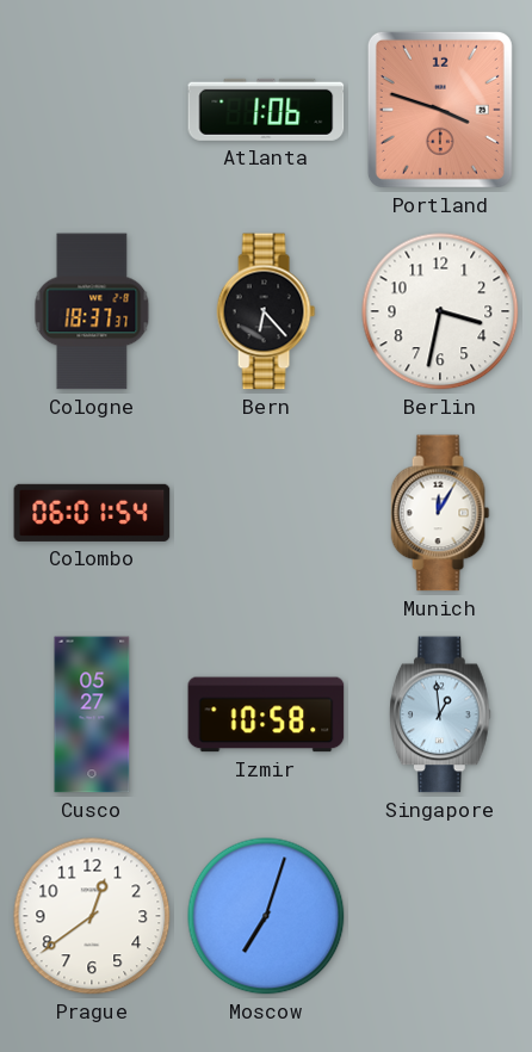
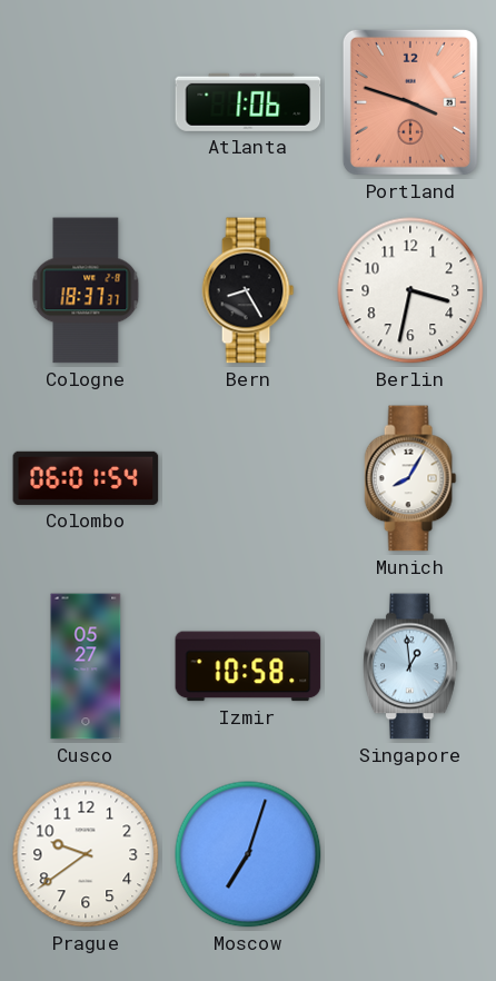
Bern: 6:23 -> 8:25 (248, 290)
Munich: 12:05 -> 8:05 (410, 478)
Prague: 12:39 -> 9:39 (86, 854)
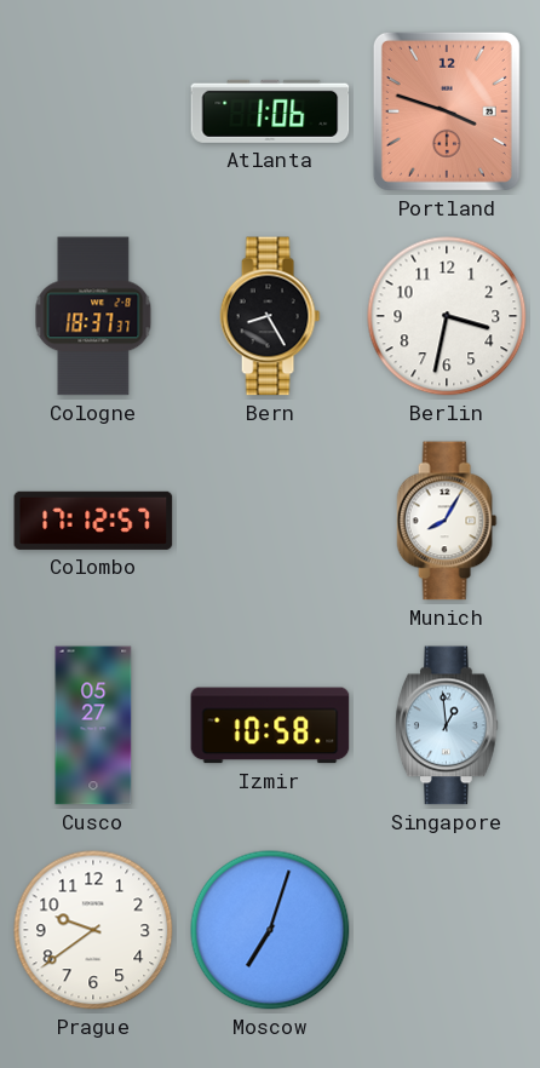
Colombo: 06:01 -> 17:12 (93, 521)
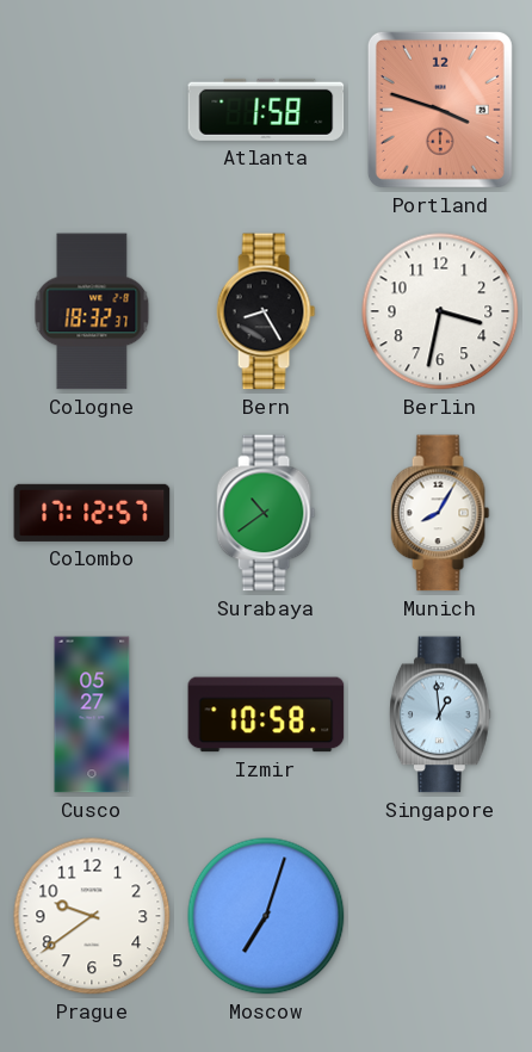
Atlanta: 1:06 -> 1:58 (266, 110)
Cologne: 18:37 -> 18:32 (92, 311)
Surabaya: none -> 10:39 (266, 513)
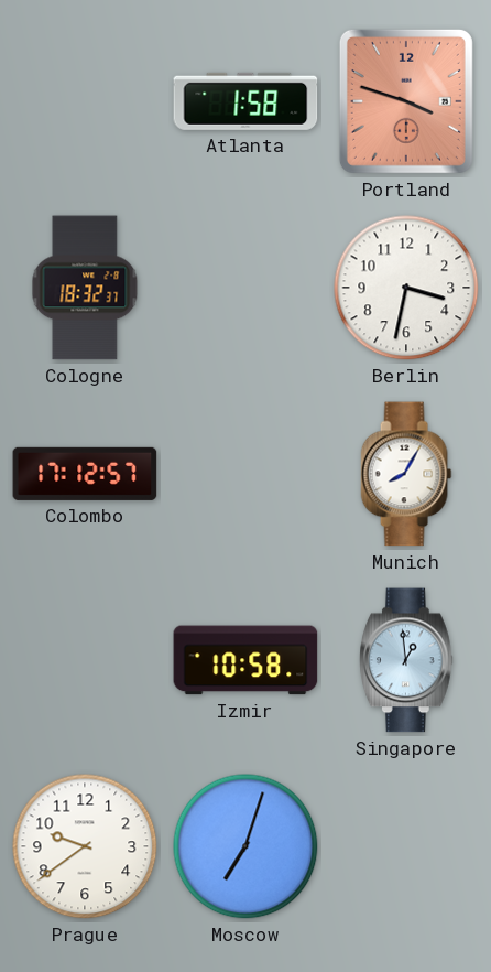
Bern: 8:25 -> none (266, 311)
Surabaya: 10:39 -> none (266, 513)
Cusco: 05:27 -> none (92, 714)
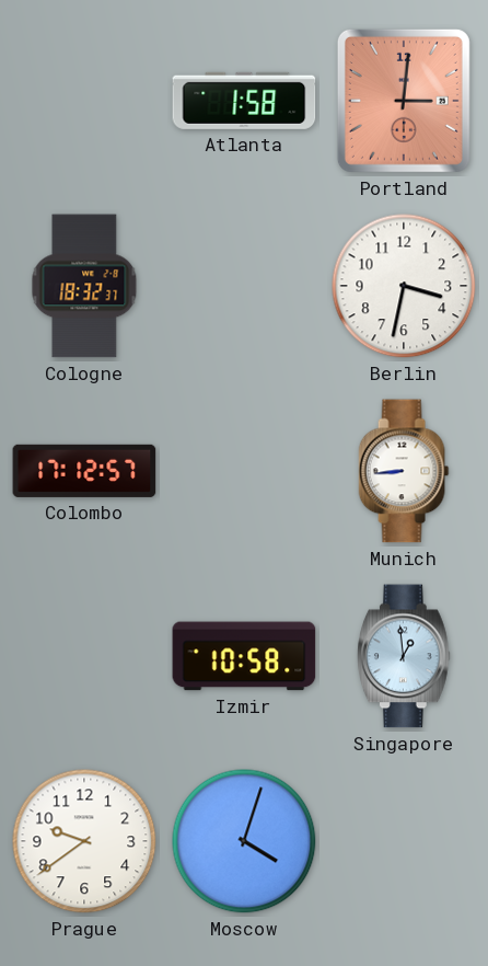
Portland: 3:48 -> 3:01 (404, 101)
Munich: 8:05 -> 8:44 (404, 471)
Moscow: 7:03 -> 4:03 (244, 841)
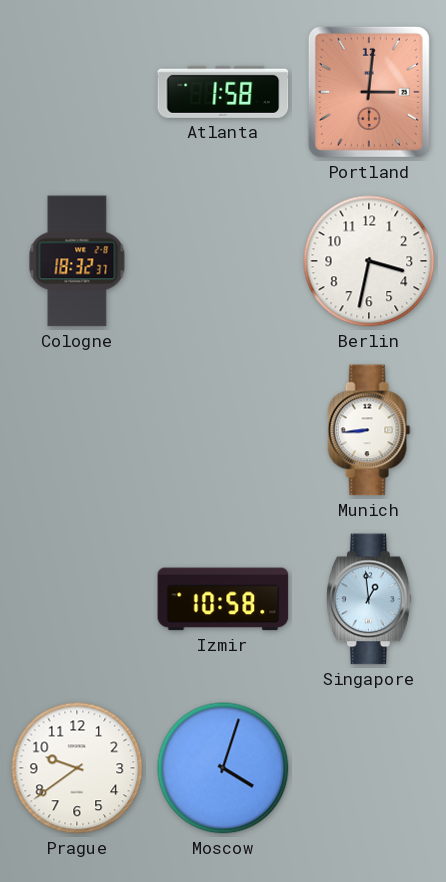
Colombo: 17:12 -> none (84, 471)
